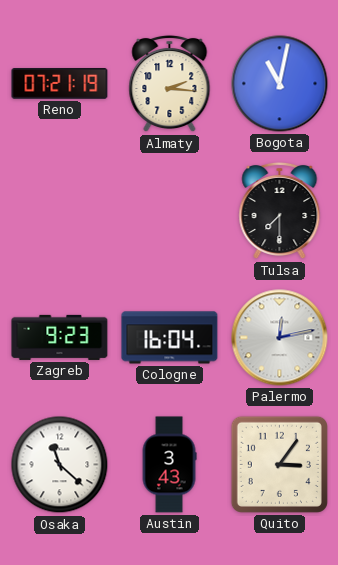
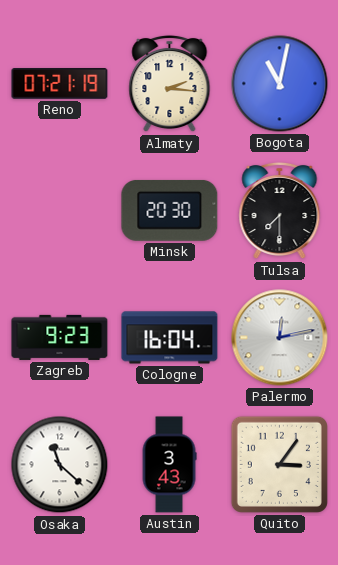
Minsk: none -> 20:30 (170, 210)
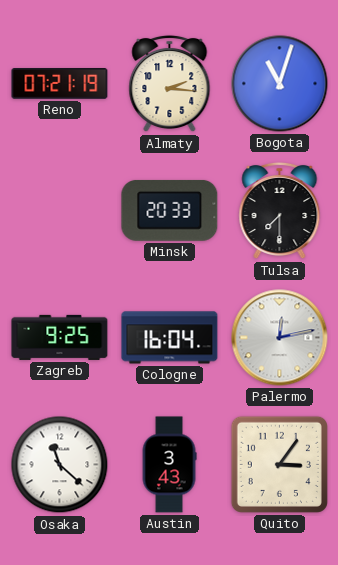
Bogota: 11:02 -> 11:03 (280, 84)
Minsk: 20:30 -> 20:33 (170, 210)
Zagreb: 9:23 -> 9:25 (60, 337)
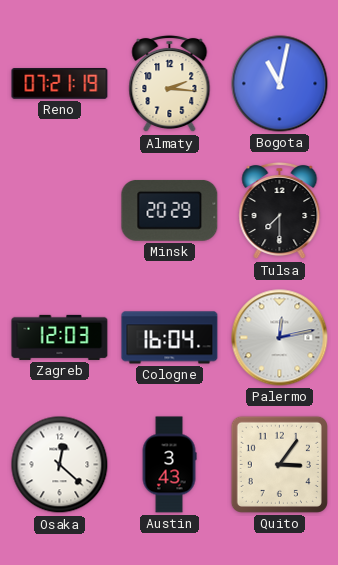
Bogota: 11:03 -> 11:02 (280, 84)
Minsk: 20:33 -> 20:29 (170, 210)
Zagreb: 9:25 -> 12:03 (60, 337)
Osaka: 11:22 -> 12:22 (60, 465)
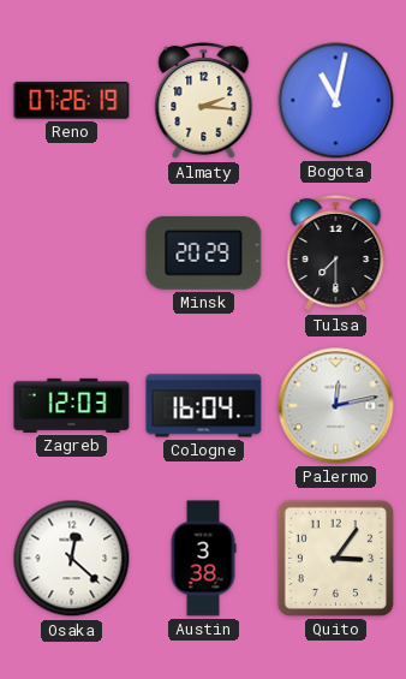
Reno: 07:21 -> 07:26 (72, 101)
Austin: 3:43 -> 3:38 (203, 559)
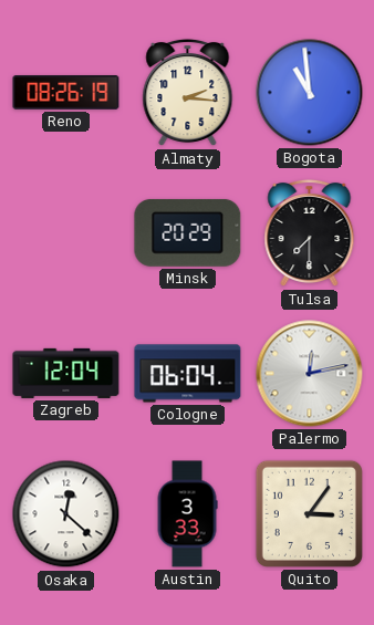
Reno: 07:26 -> 08:26 (66, 93)
Bogota: 11:02 -> 10:59 (310, 93)
Zagreb: 12:03 -> 12:04 (66, 373)
Cologne: 16:04 -> 06:04 (188, 374)
Austin: 3:38 -> 3:33 (187, 514)
